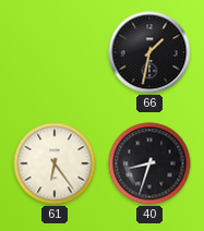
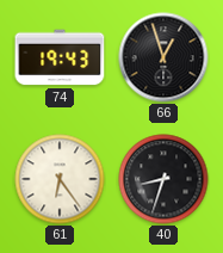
74: none -> 19:43 (60, 57)
66: 1:32 -> 12:57 (163, 57)
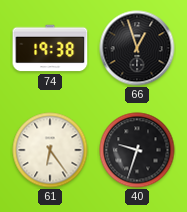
74: 19:43 -> 19:38 (50, 48)
40: 8:33 -> 9:33 (137, 150)
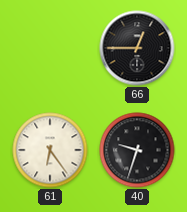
74: 19:38 -> none (50, 48)
66: 12:57 -> 12:45 (137, 48)
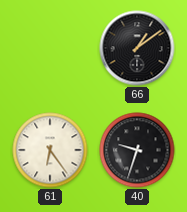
66: 12:45 -> 1:09 (137, 48)
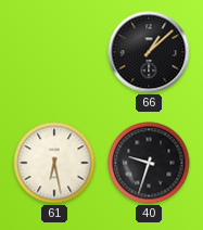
66: 1:09 -> 1:08 (149, 52)
61: 6:24 -> 6:28 (54, 163)
